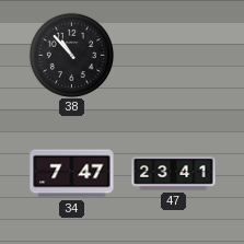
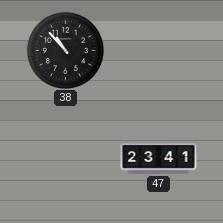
34: 7:47 -> none (72, 174)
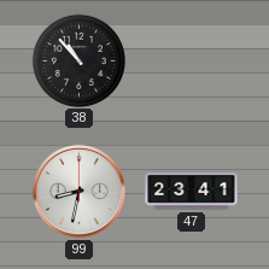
99: none -> 8:32 (80, 192)
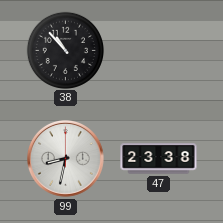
47: 23:41 -> 23:38 (159, 159)
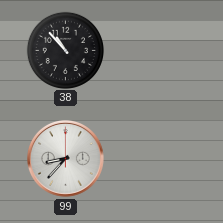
99: 8:32 -> 8:37 (66, 159)
47: 23:38 -> none (159, 159)
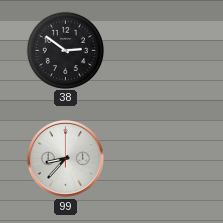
38: 10:53 -> 2:51 (65, 50)
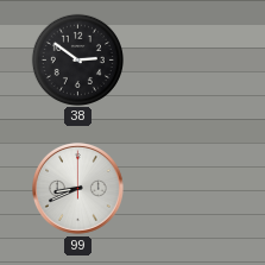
99: 8:37 -> 8:41 (78, 189)
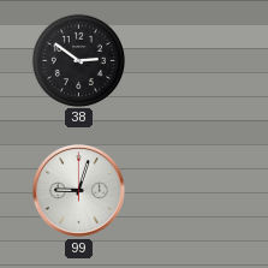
99: 8:41 -> 9:03 (79, 191)
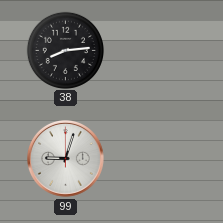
38: 2:51 -> 8:14 (65, 50)
